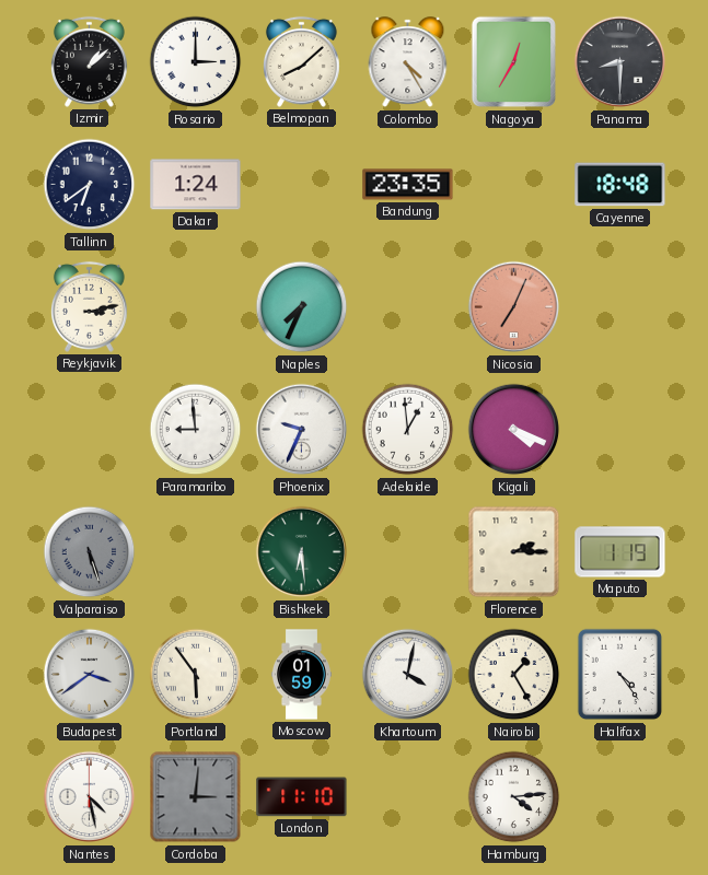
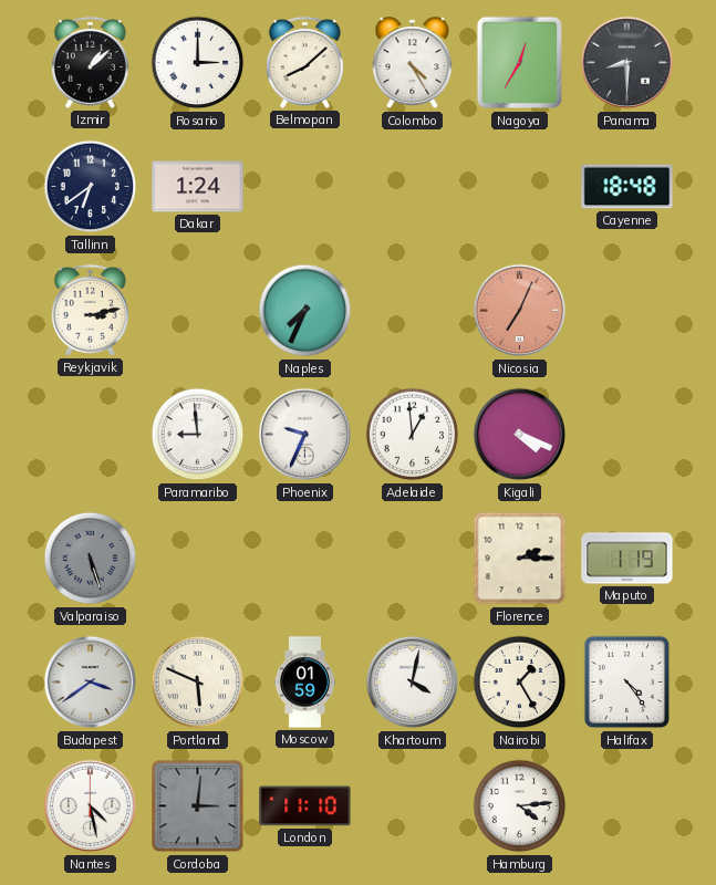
Bandung: 23:35 -> none (408, 185)
Bishkek: 6:29 -> none (302, 552)
Portland: 5:54 -> 5:49 (198, 683)
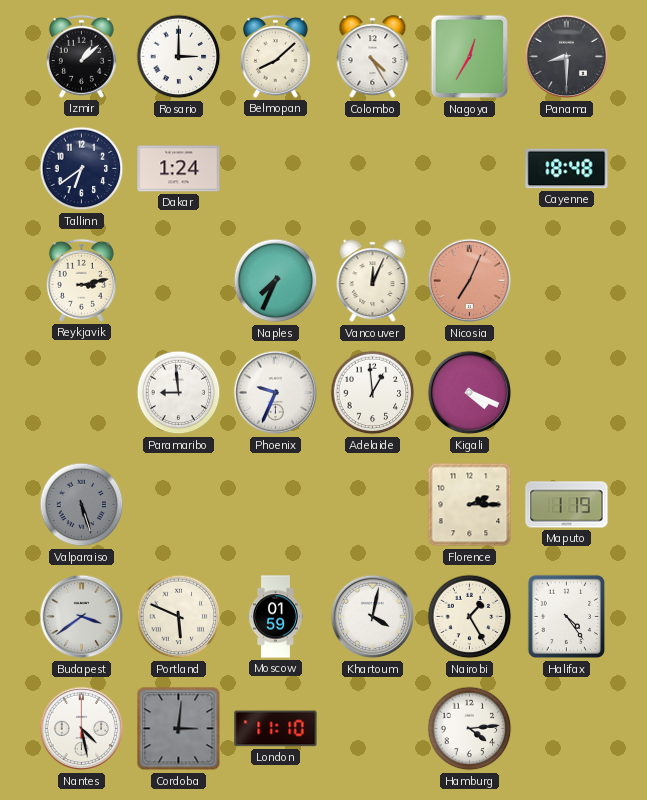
Vancouver: none -> 12:04 (373, 281)
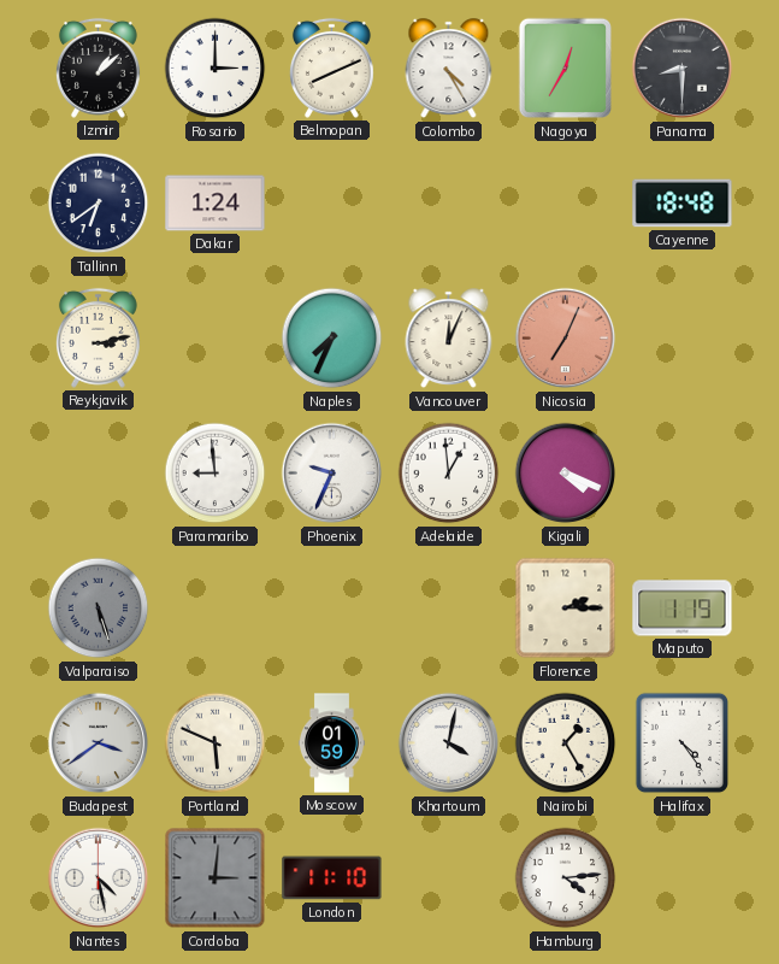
Belmopan: 8:08 -> 8:11 (331, 67)
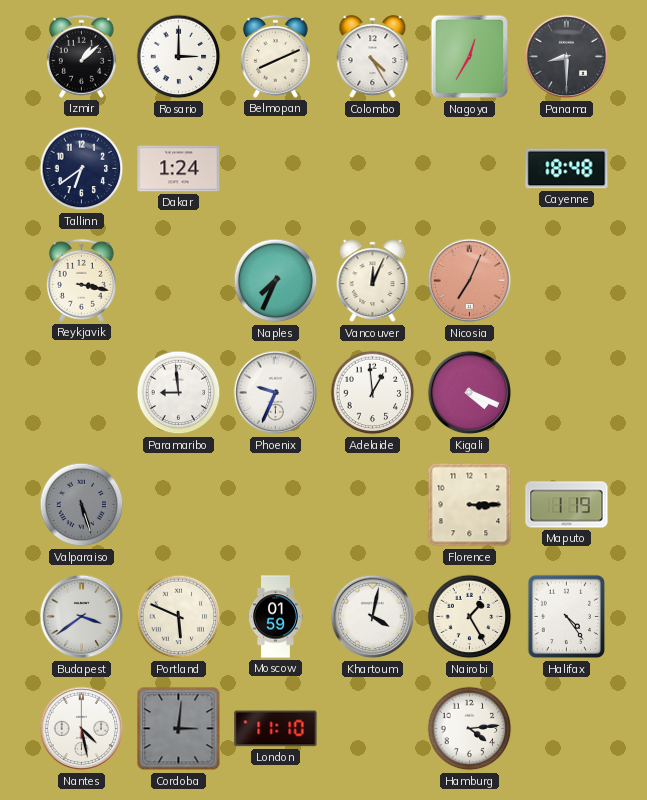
Reykjavik: 3:13 -> 3:17 (81, 280)
Florence: 2:15 -> 3:15 (470, 505)
